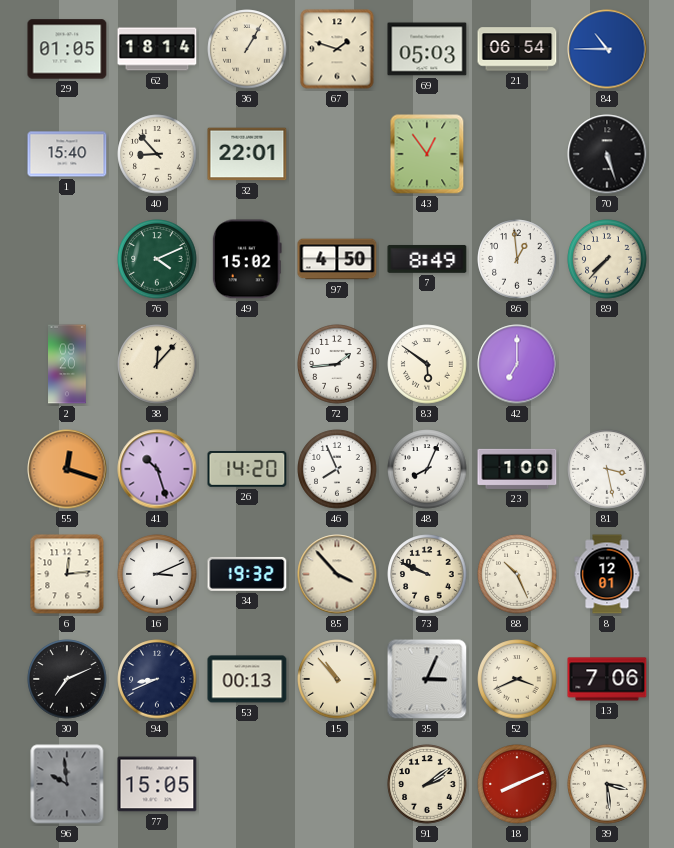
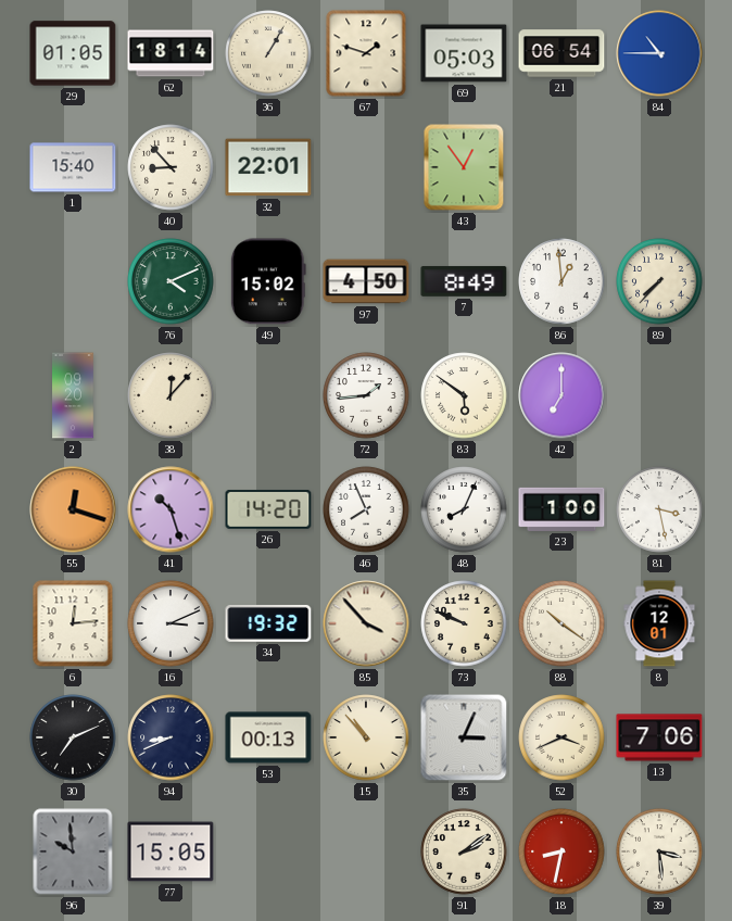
70: 5:27 -> none (607, 154)
88: 10:26 -> 10:21 (561, 623)
18: 8:11 -> 8:32 (561, 851)
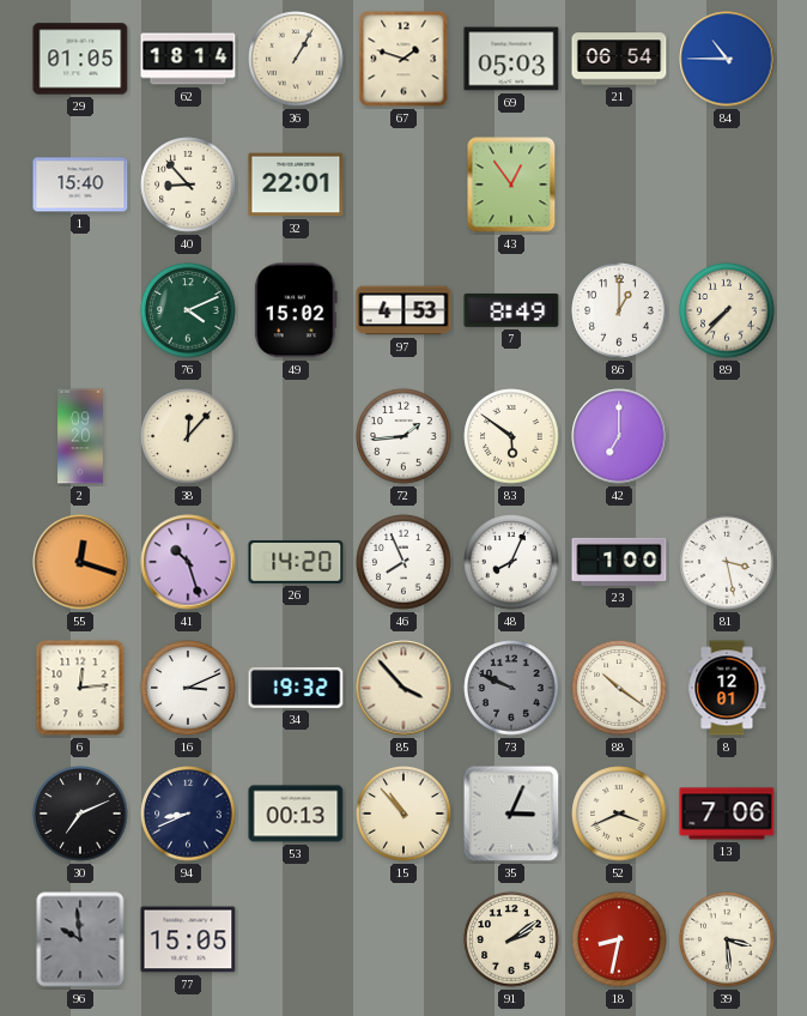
97: 4:50 -> 4:53 (403, 310)
86: 12:59 -> 1:00 (619, 310)
73 dial: cream -> grey (511, 688)
